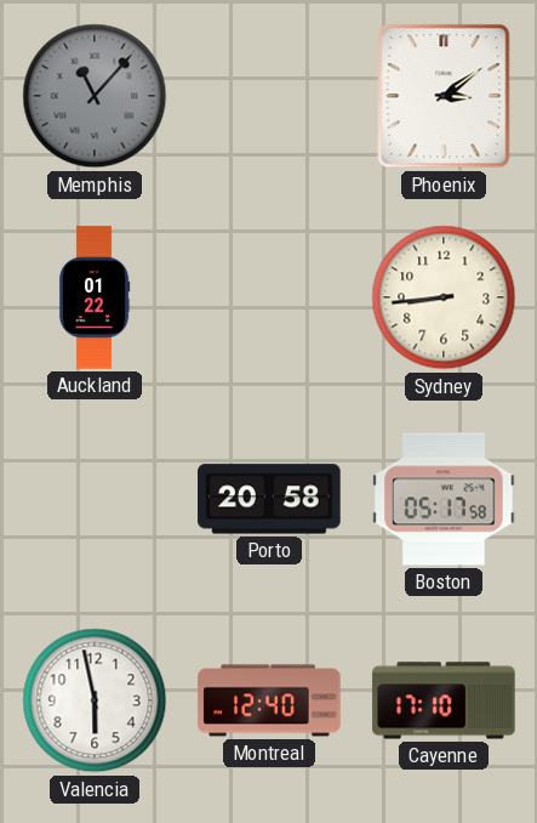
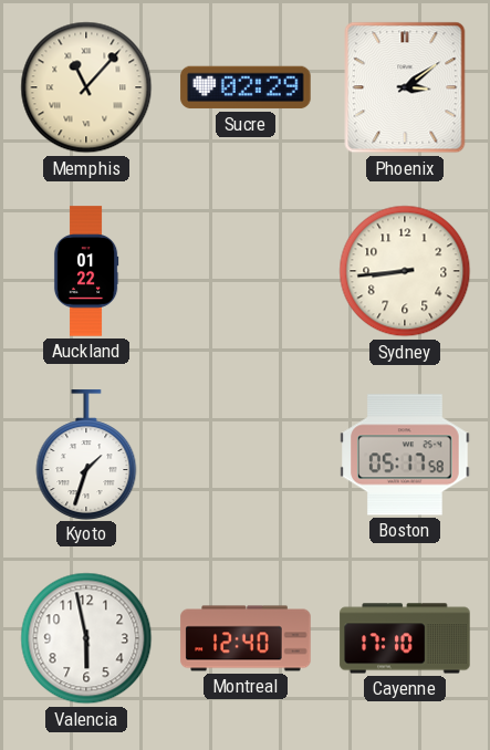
Memphis dial: grey -> cream (86, 87)
Sucre: none -> 02:29 (246, 87)
Kyoto: none -> 1:33 (86, 455)
Porto: 20:58 -> none (269, 499)
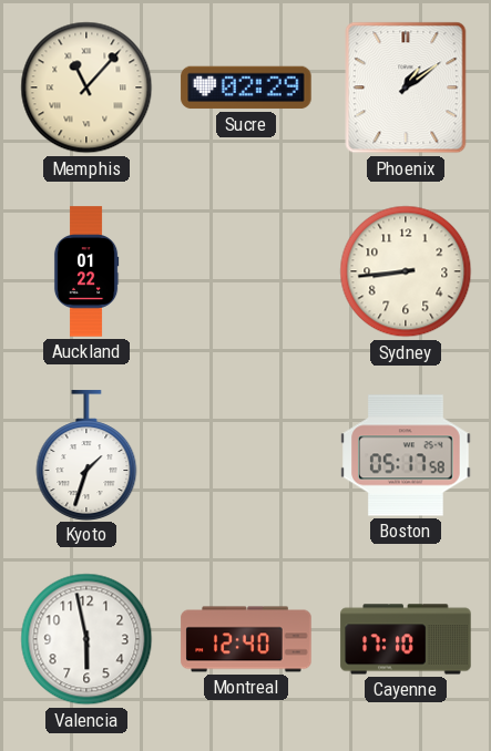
Phoenix: 3:09 -> 1:09 (406, 88)
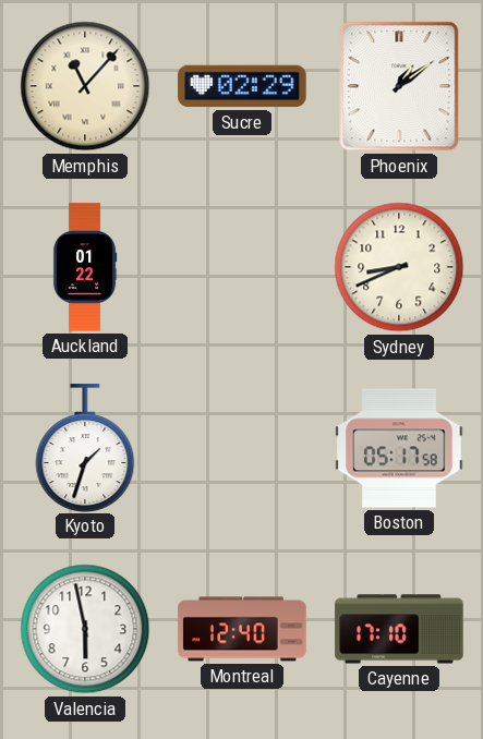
Sydney: 8:44 -> 8:41 (399, 267)
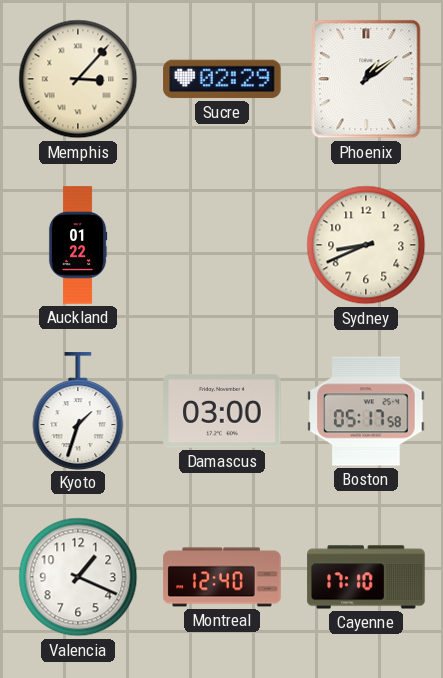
Memphis: 11:07 -> 3:07 (78, 79)
Damascus: none -> 03:00 (222, 411)
Valencia: 5:58 -> 1:19 (78, 577)
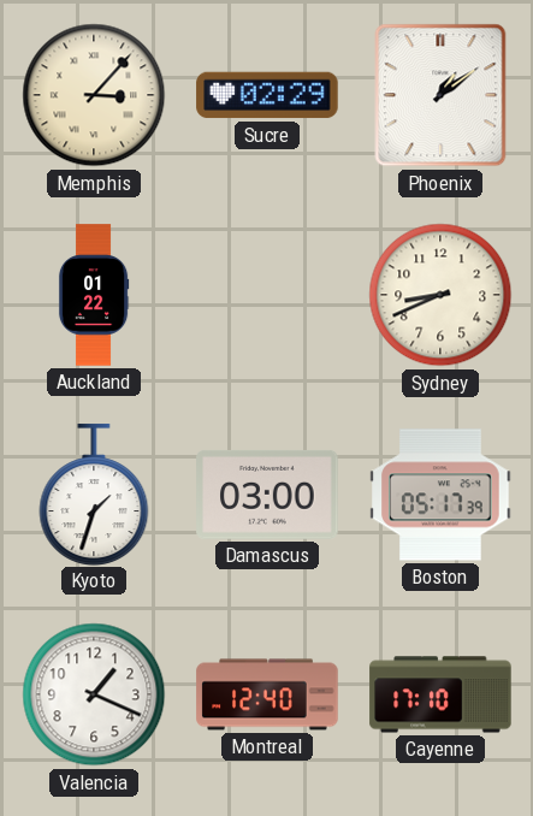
Boston: 05:17:58 -> 05:17:39 (440, 495)
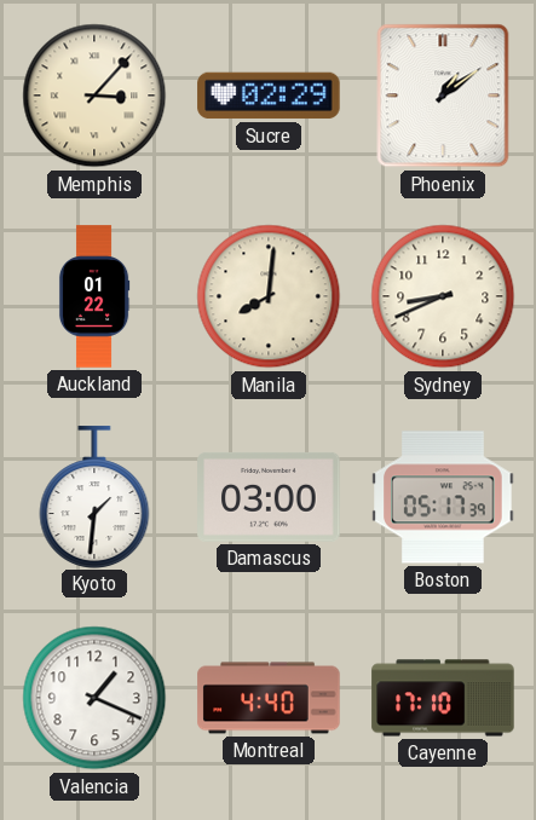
Manila: none -> 8:01 (269, 296)
Kyoto: 1:33 -> 1:31 (94, 497)
Montreal: 12:40 -> 4:40 (269, 698)
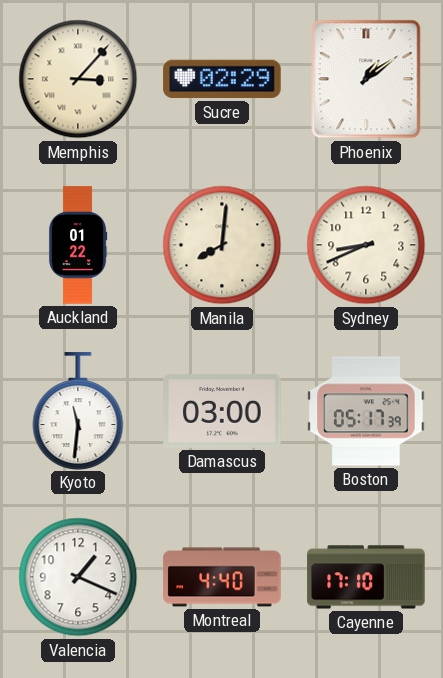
Kyoto: 1:31 -> 11:31 (78, 411)
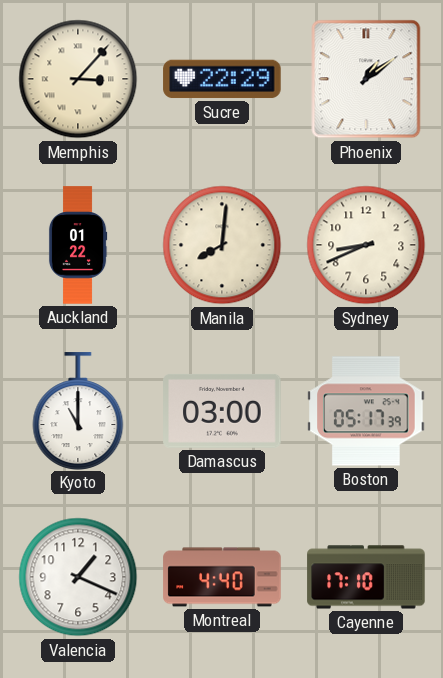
Sucre: 02:29 -> 22:29 (222, 79)
Kyoto: 11:31 -> 11:00 (78, 411)
